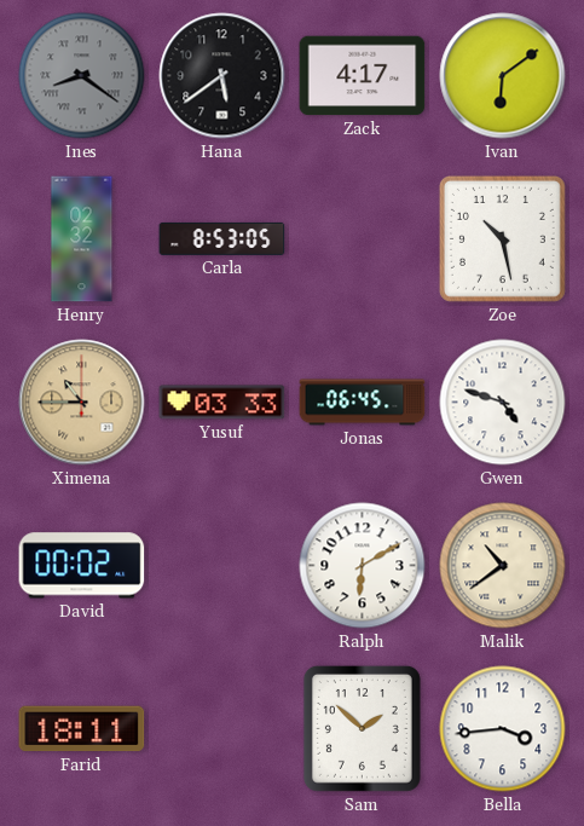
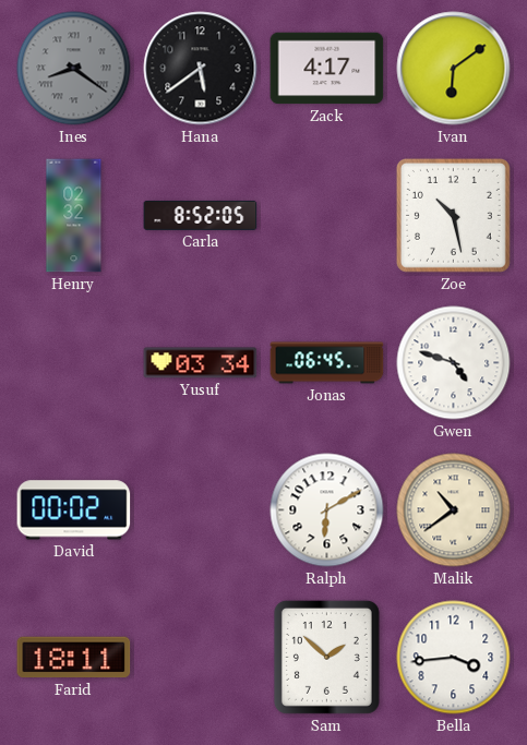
Carla: 8:53 -> 8:52 (201, 215)
Ximena: 10:45 -> none (82, 403)
Yusuf: 03:33 -> 03:34 (201, 363)
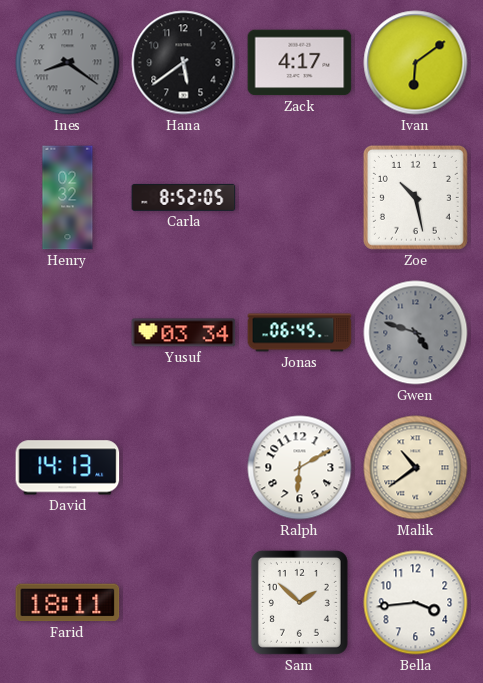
Gwen dial: white -> grey (416, 333)
David: 00:02 -> 14:13 (68, 468)
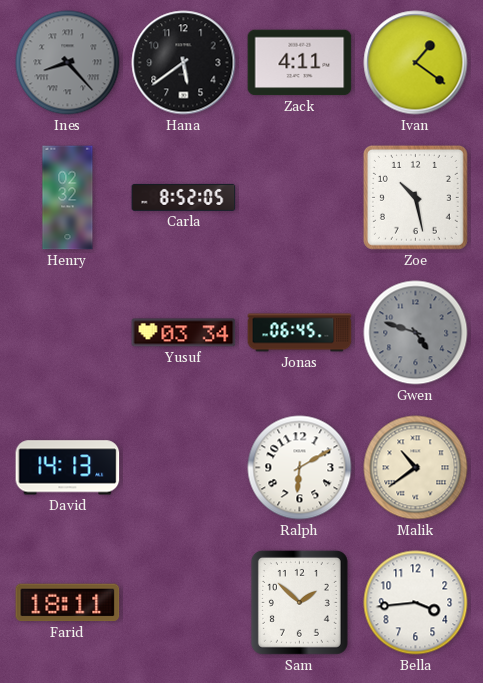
Ines: 8:21 -> 8:23 (68, 63)
Zack: 4:17 -> 4:11 (300, 63)
Ivan: 6:09 -> 1:21 (416, 63)
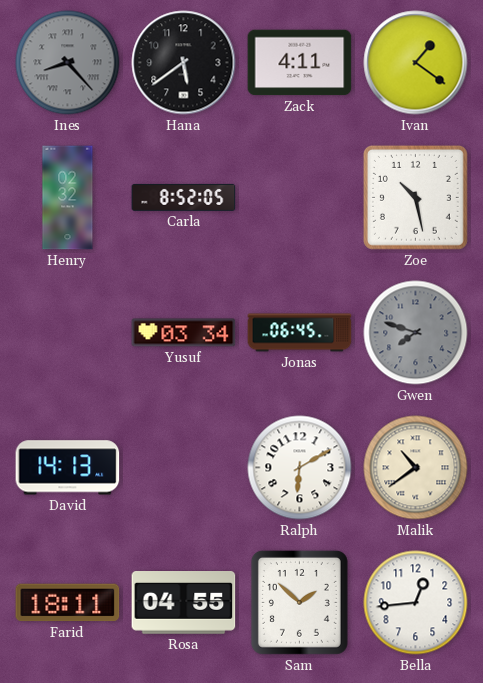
Gwen: 4:48 -> 7:48 (416, 333)
Rosa: none -> 04:55 (184, 603)
Bella: 3:44 -> 12:44 (416, 603)
